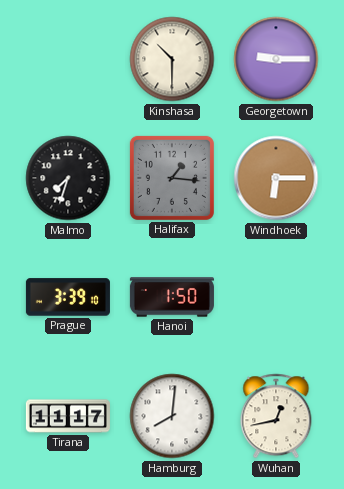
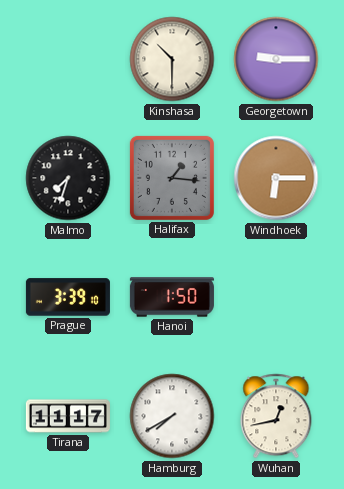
Hamburg: 8:01 -> 7:40 (172, 416)
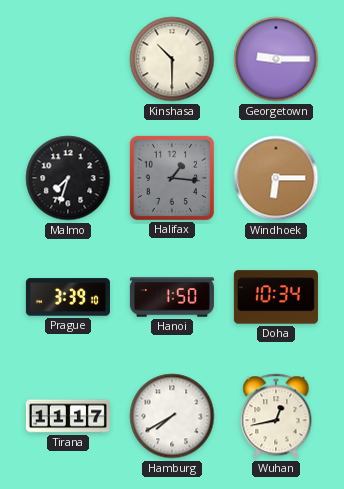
Doha: none -> 10:34 (276, 297)
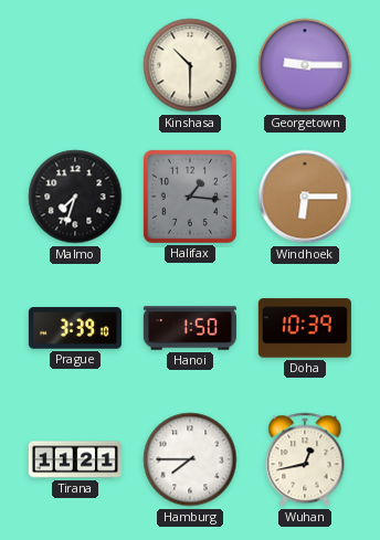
Doha: 10:34 -> 10:39 (305, 328)
Tirana: 11:17 -> 11:21 (75, 459)
Hamburg: 7:40 -> 7:45 (190, 459)
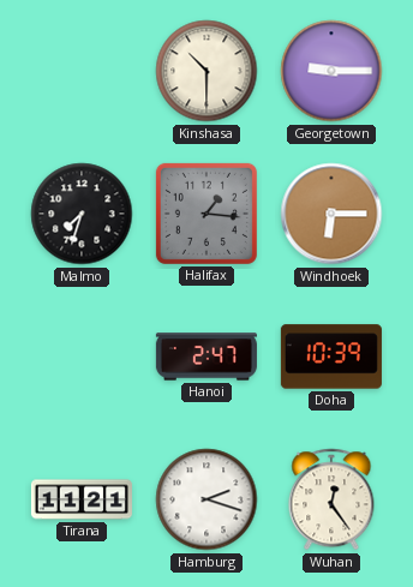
Prague: 3:39 -> none (75, 328)
Hanoi: 1:50 -> 2:47 (206, 357)
Hamburg: 7:45 -> 2:18 (206, 499)
Wuhan: 12:43 -> 12:24 (331, 499)
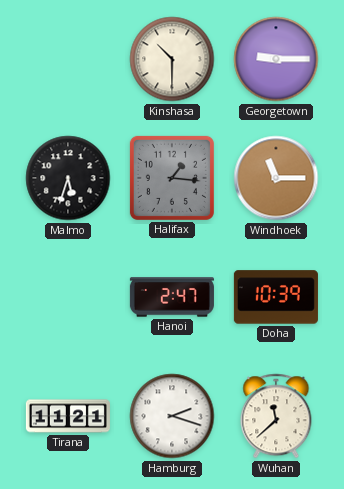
Malmo: 7:33 -> 5:33 (68, 178)
Windhoek: 6:15 -> 11:15 (276, 178)
Wuhan: 12:24 -> 11:38 (276, 416)
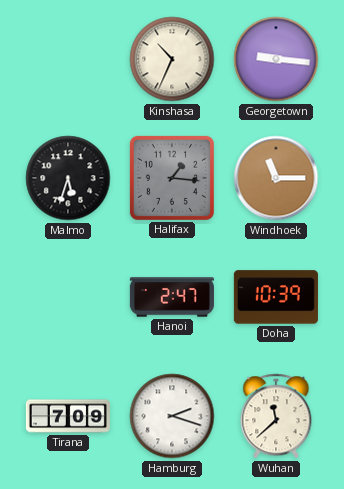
Kinshasa: 10:30 -> 10:34 (172, 59)
Georgetown: 9:15 -> 9:16 (276, 59)
Tirana: 11:21 -> 7:09 (68, 416)
